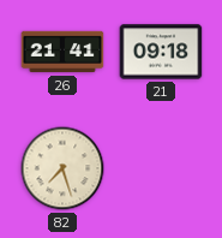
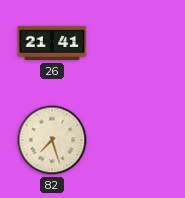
21: 09:18 -> none (161, 52)
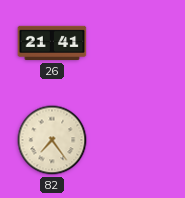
82: 7:27 -> 7:24 (52, 140)
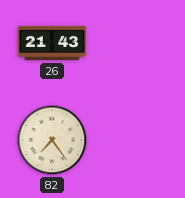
26: 21:41 -> 21:43 (52, 43)
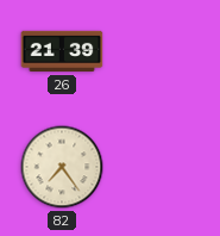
26: 21:43 -> 21:39 (62, 51)
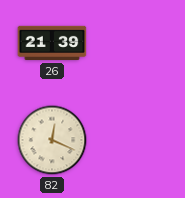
82: 7:24 -> 12:19 (52, 140)
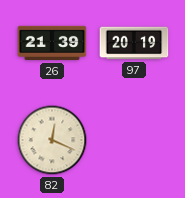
97: none -> 20:19 (134, 43)
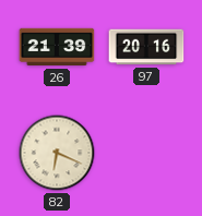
97: 20:19 -> 20:16 (146, 47)
82: 12:19 -> 6:19 (57, 153)
